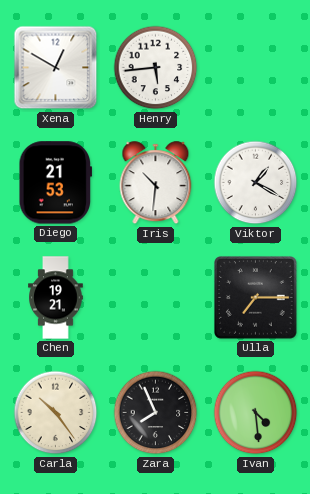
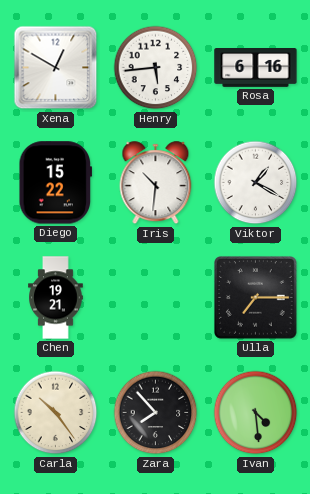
Rosa: none -> 6:16 (256, 68)
Diego: 21:53 -> 15:22 (56, 183)
Zara: 7:56 -> 7:53 (156, 413)
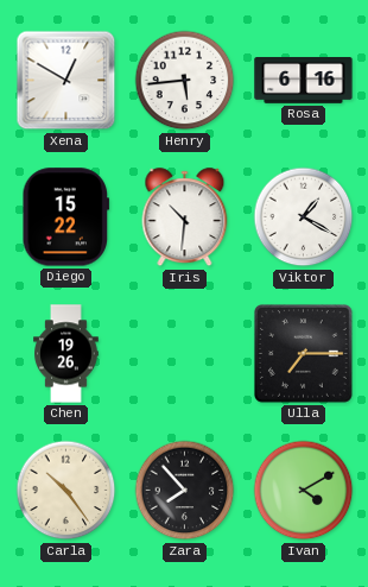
Chen: 19:21 -> 19:26 (66, 354)
Ivan: 4:29 -> 4:10 (304, 491)
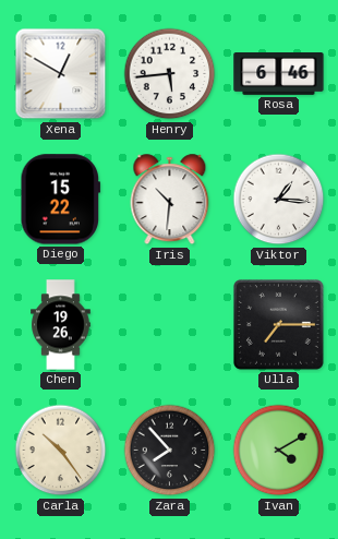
Rosa: 6:16 -> 6:46 (279, 74)
Viktor: 1:20 -> 1:16 (279, 200)
